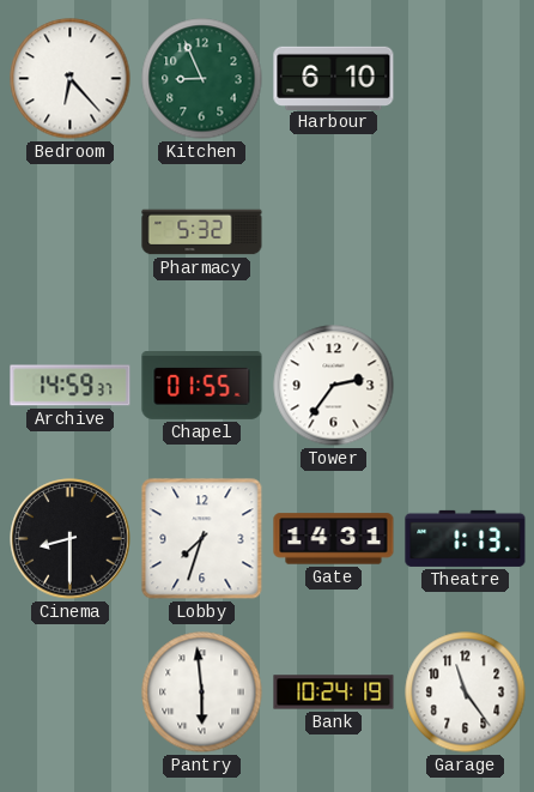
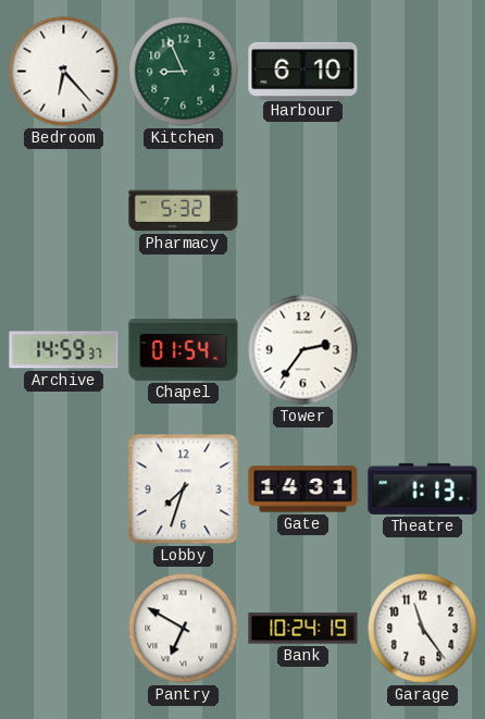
Chapel: 01:55 -> 01:54 (184, 350)
Cinema: 8:30 -> none (71, 539)
Pantry: 5:59 -> 6:50 (184, 629)
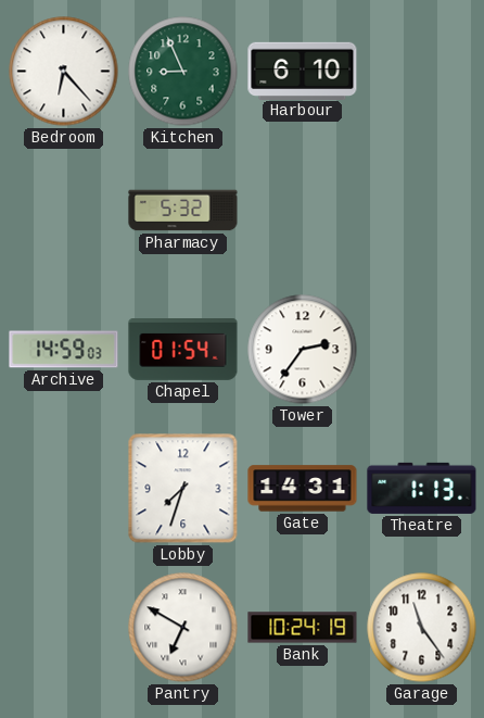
Archive: 14:59:37 -> 14:59:03 (64, 350)
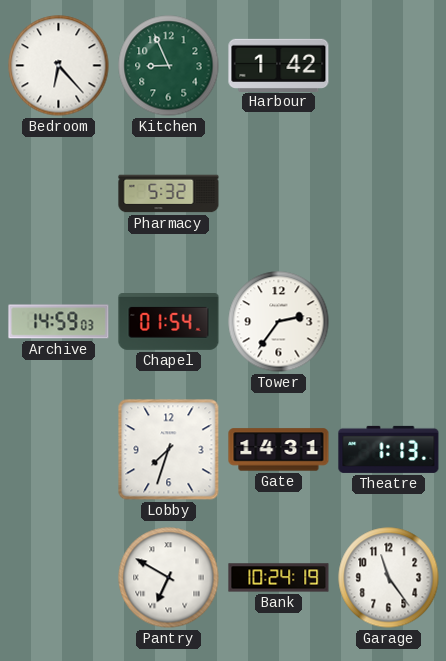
Harbour: 6:10 -> 1:42 (279, 65)
